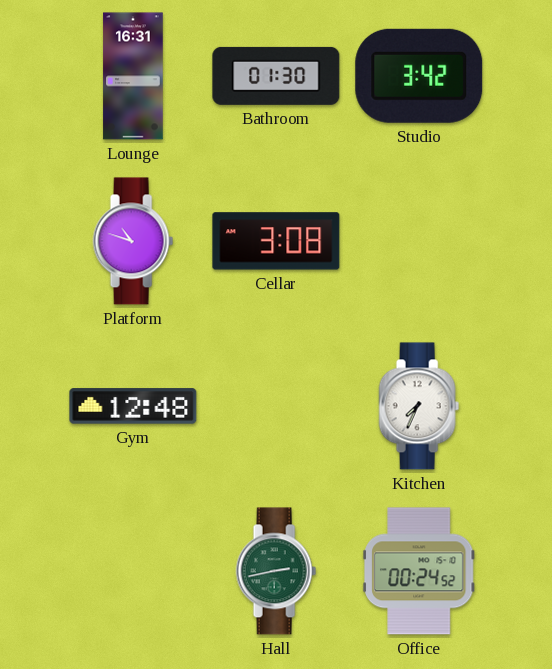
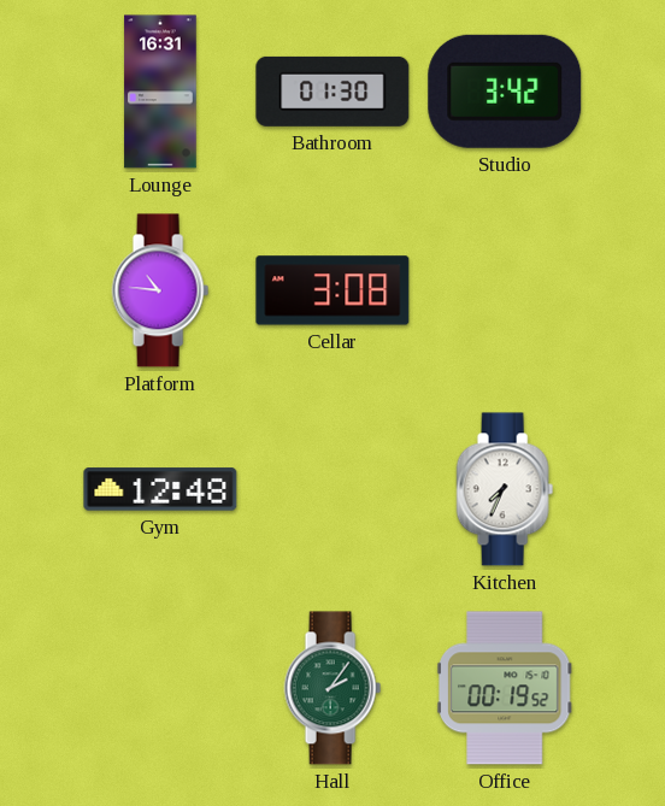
Platform: 10:48 -> 10:46 (160, 290)
Hall: 2:43 -> 2:06 (332, 688)
Office: 00:24 -> 00:19 (505, 688)
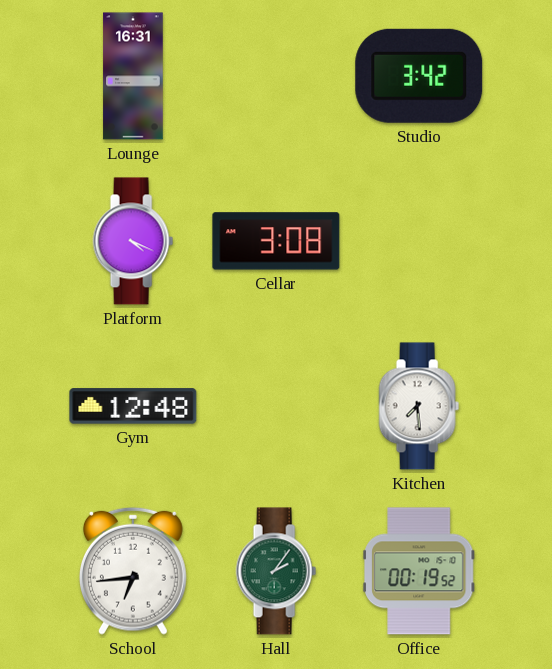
Bathroom: 01:30 -> none (332, 92)
Platform: 10:46 -> 4:19 (133, 241)
Kitchen: 7:34 -> 7:29 (419, 406)
School: none -> 6:44 (133, 571)
